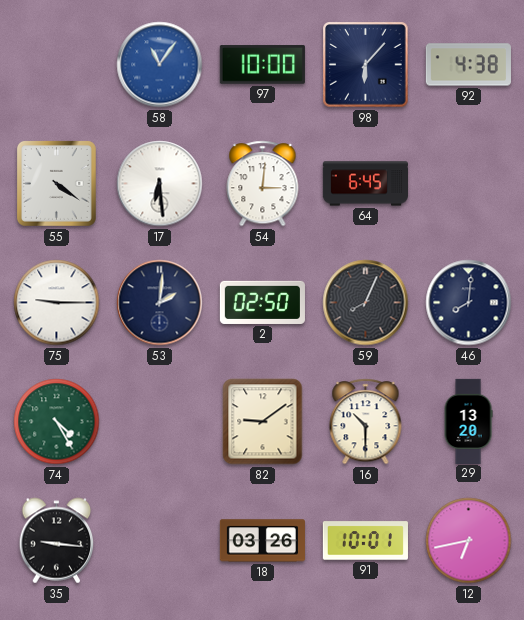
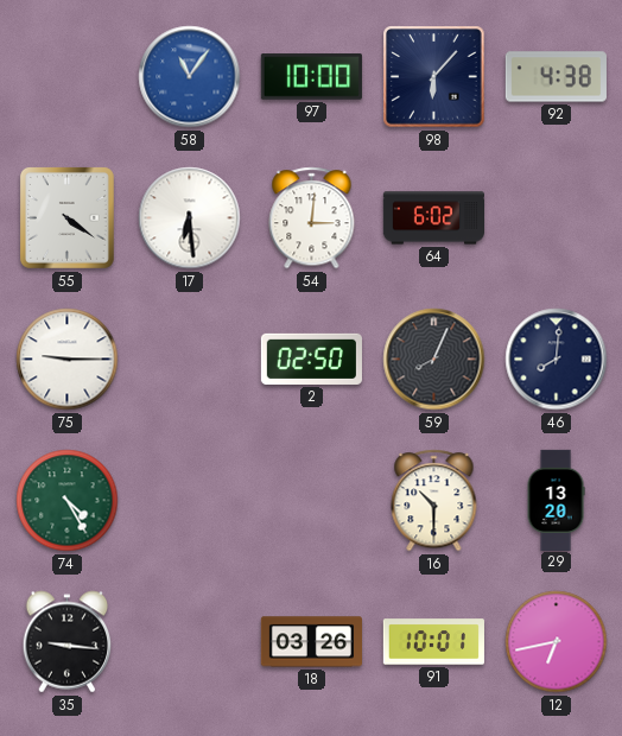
64: 6:45 -> 6:02 (433, 218)
53: 2:01 -> none (160, 303)
82: 9:09 -> none (263, 422)
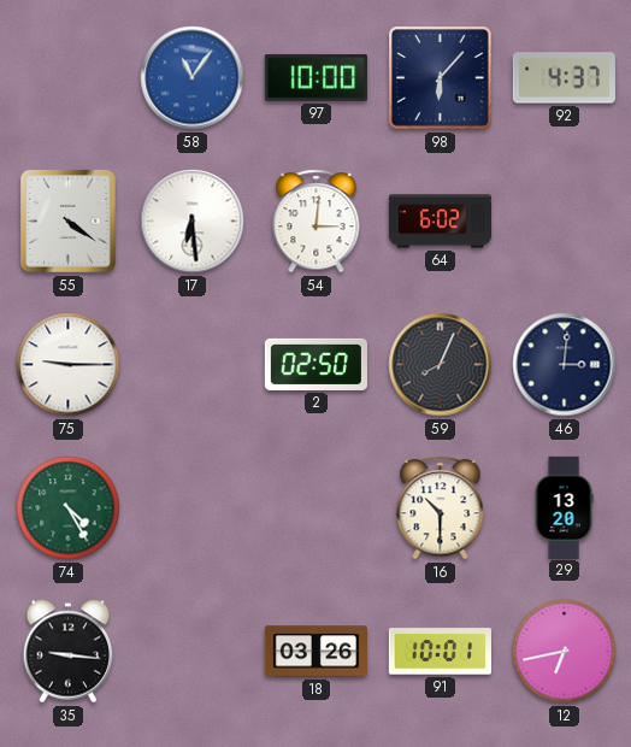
92: 4:38 -> 4:37 (564, 78)
46: 8:01 -> 3:01 (565, 365)
